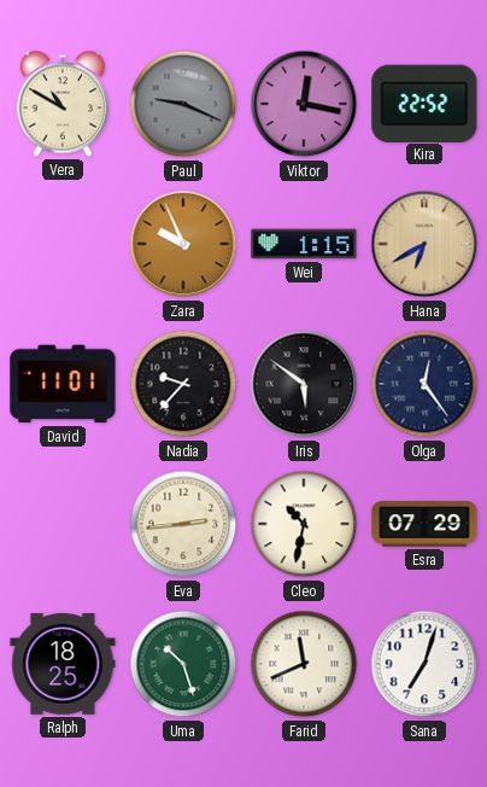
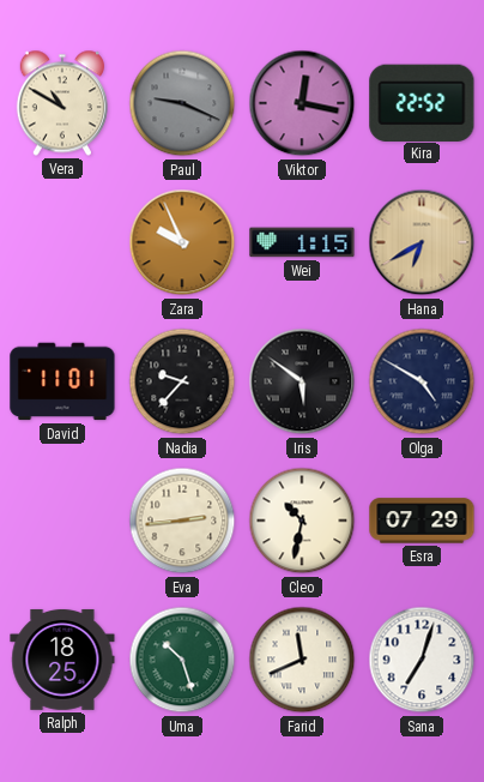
Olga: 12:24 -> 4:50 (422, 381)
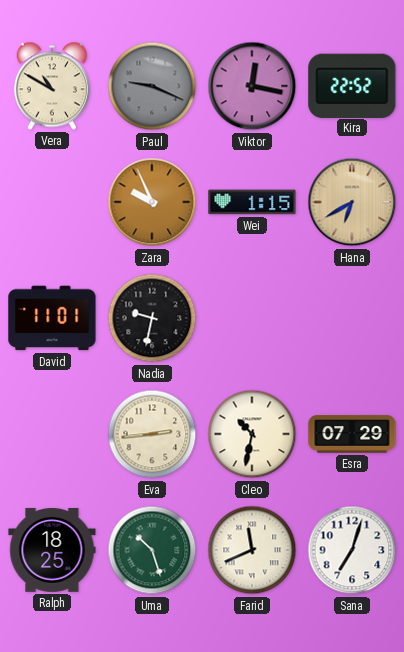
Nadia: 9:37 -> 9:32 (152, 318)
Iris: 5:51 -> none (302, 381)
Olga: 4:50 -> none (422, 381)
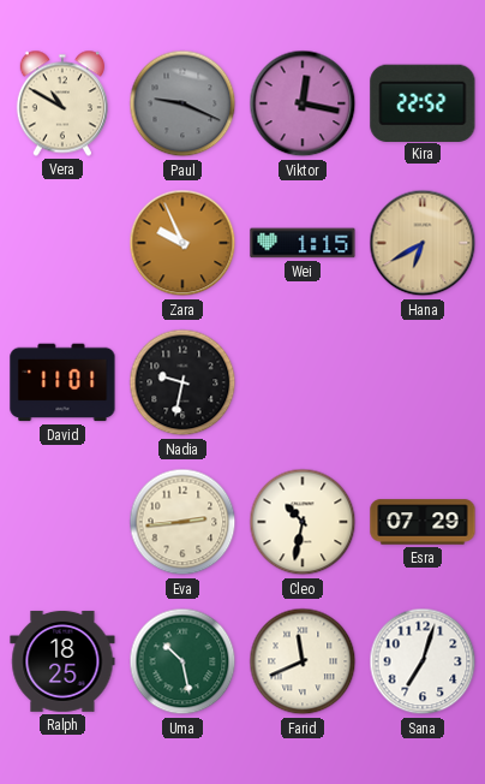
Uma: 10:27 -> 10:28 (182, 661)
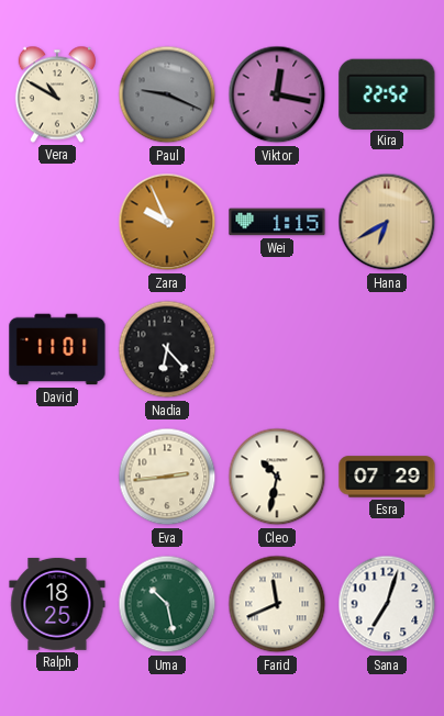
Nadia: 9:32 -> 6:23 (167, 349)
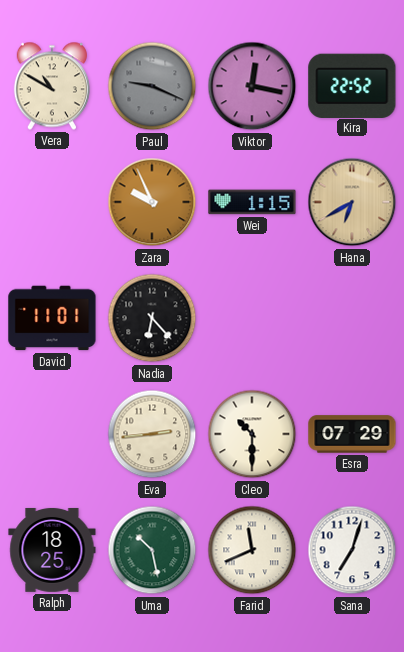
Cleo: 10:32 -> 10:30 (252, 434)
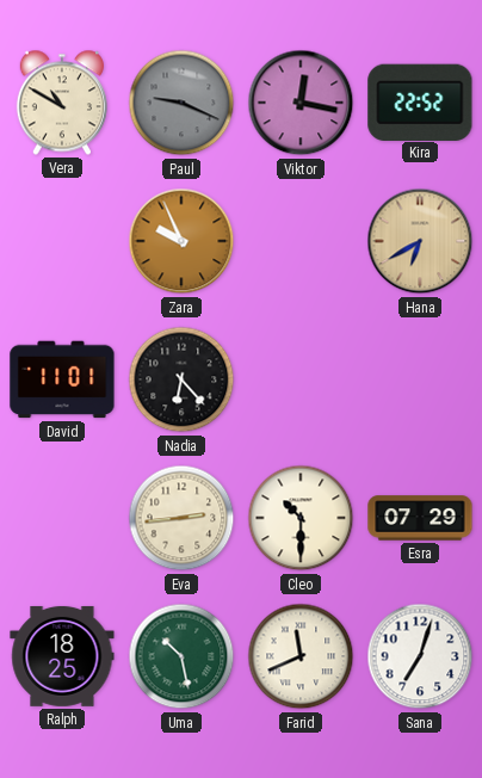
Wei: 1:15 -> none (252, 202)
